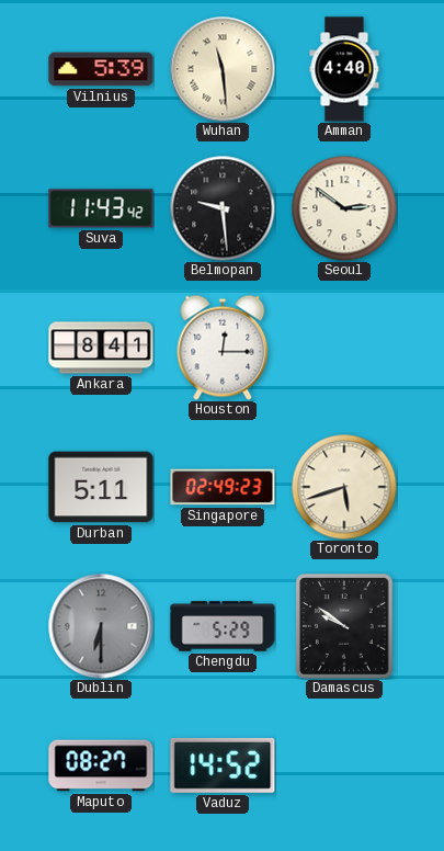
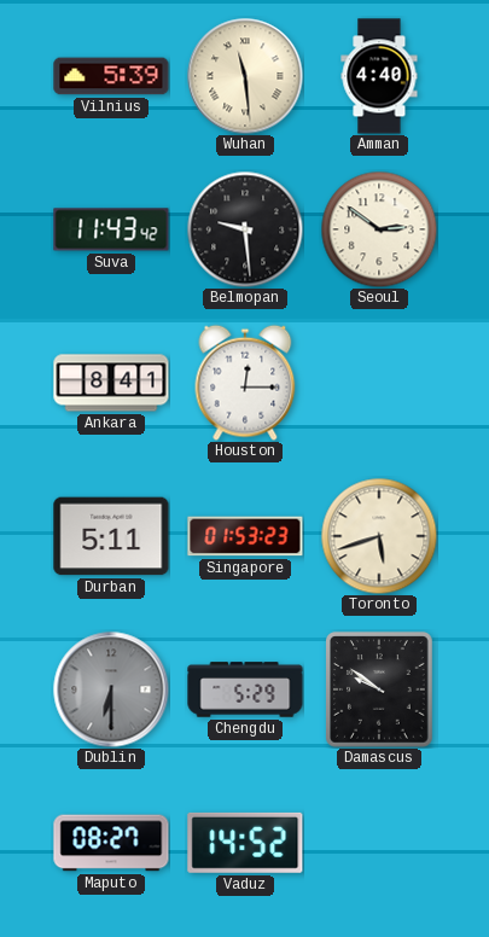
Singapore: 02:49 -> 01:53 (245, 536)
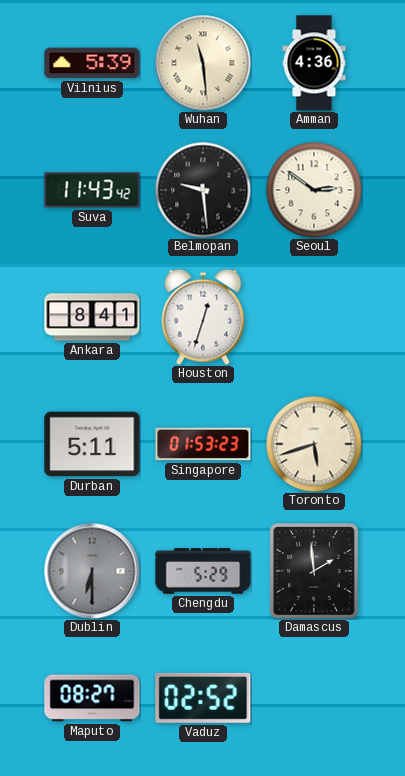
Amman: 4:40 -> 4:36 (314, 63)
Houston: 12:15 -> 12:33 (203, 317)
Damascus: 9:51 -> 1:59 (315, 572)
Vaduz: 14:52 -> 02:52 (203, 698)
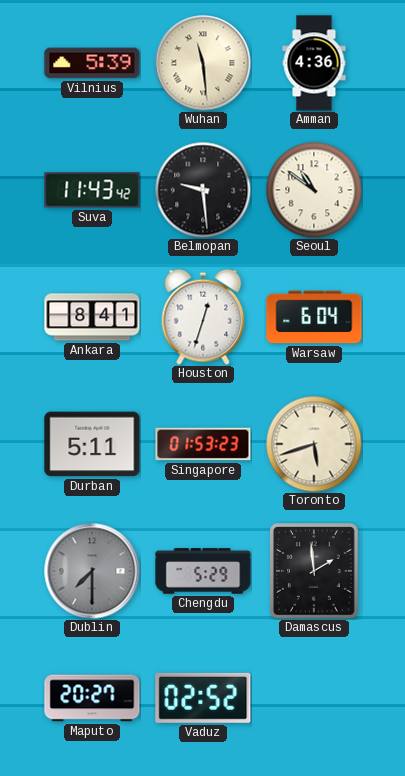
Seoul: 2:51 -> 10:51 (314, 190)
Warsaw: none -> 6:04 (314, 317)
Dublin: 6:30 -> 7:30 (92, 571)
Maputo: 08:27 -> 20:27 (92, 698)
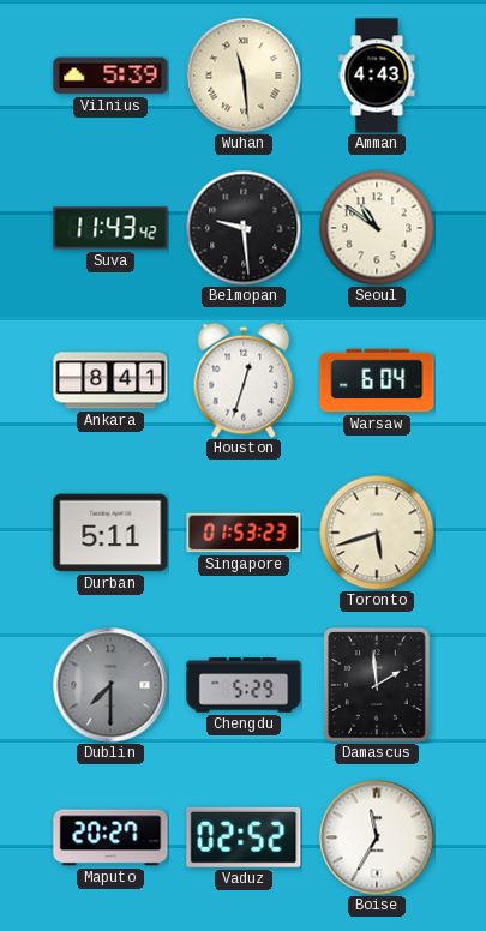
Amman: 4:36 -> 4:43 (377, 76)
Boise: none -> 11:35 (377, 837)
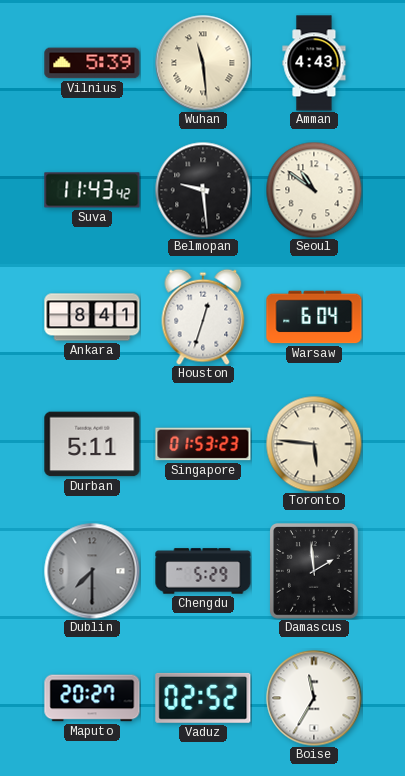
Toronto: 5:42 -> 5:46 (314, 444)
